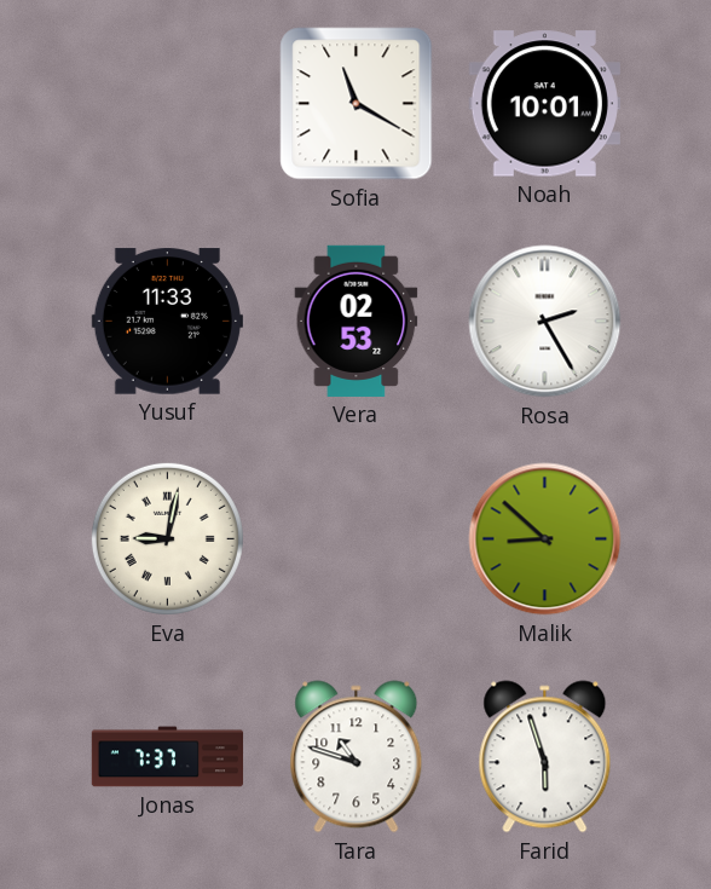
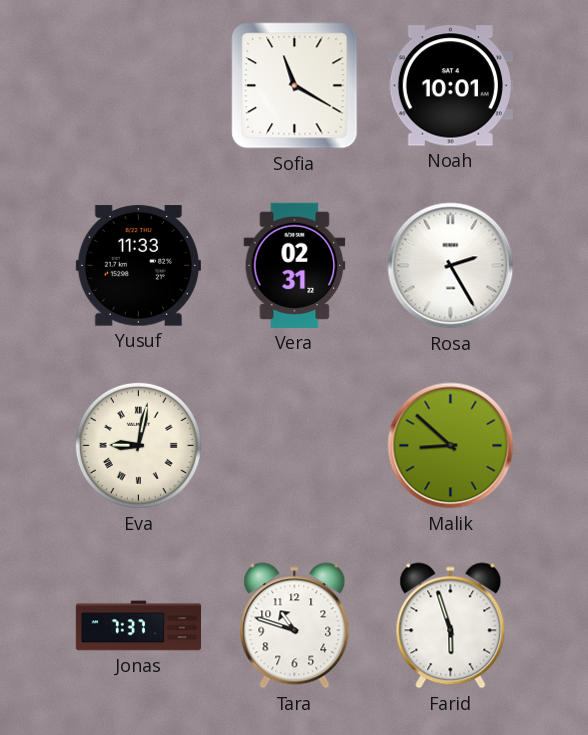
Vera: 02:53 -> 02:31 (295, 265)
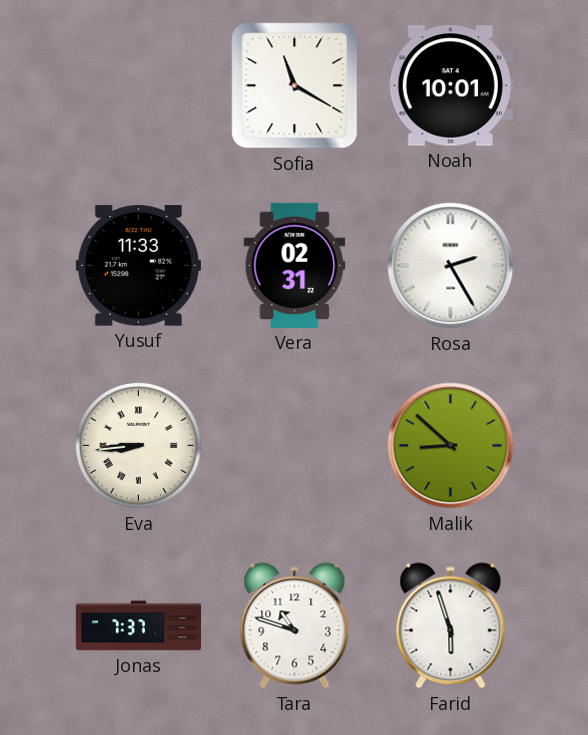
Eva: 9:02 -> 8:44 (138, 445)
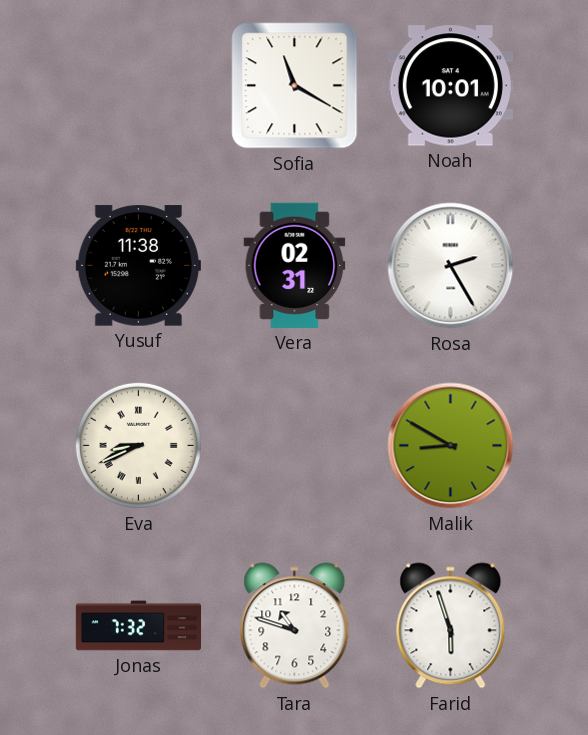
Yusuf: 11:33 -> 11:38 (138, 266)
Eva: 8:44 -> 8:41 (138, 445)
Malik: 8:52 -> 8:50 (451, 446)
Jonas: 7:37 -> 7:32 (139, 626)
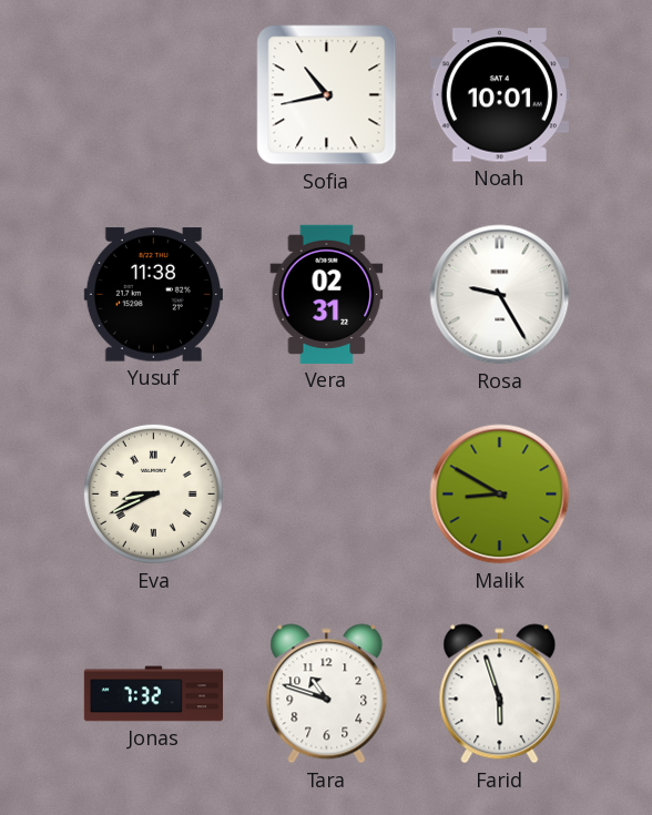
Sofia: 11:20 -> 10:43 (327, 95)
Rosa: 2:25 -> 9:25 (500, 295)
